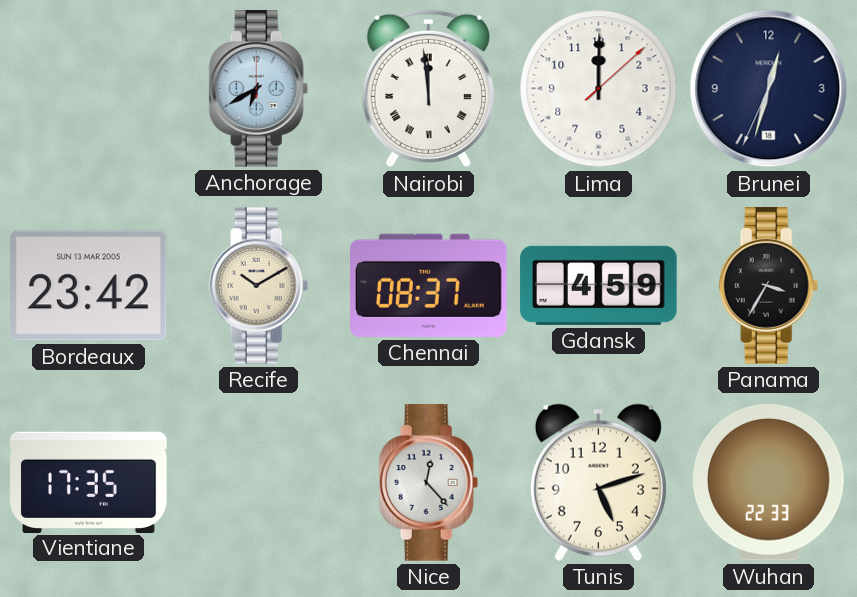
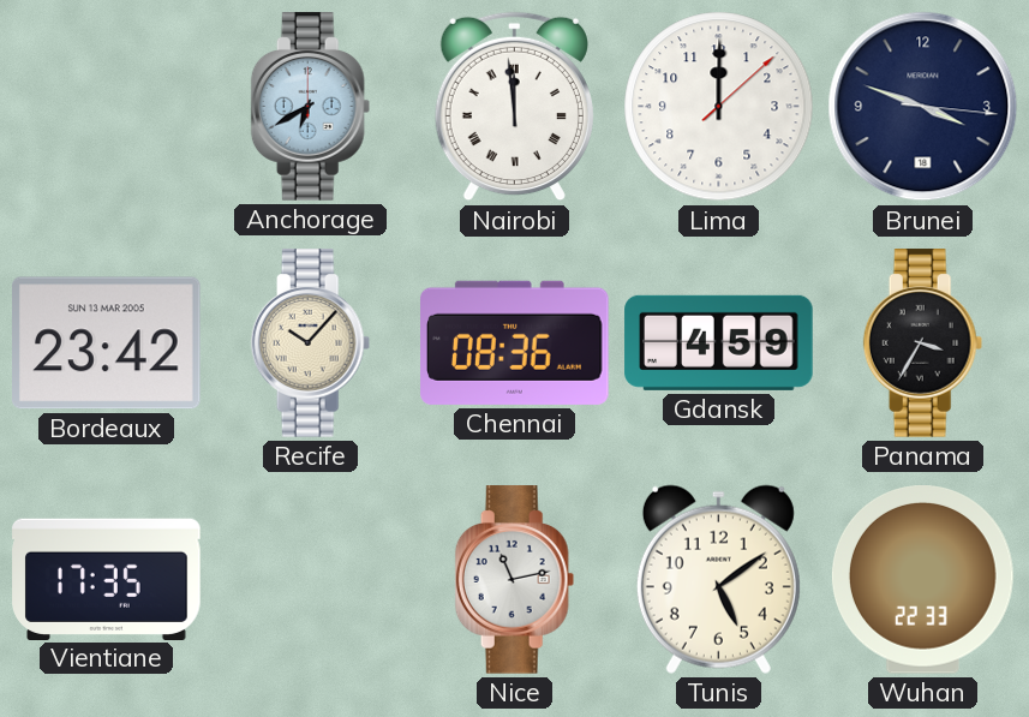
Brunei: 12:32 -> 3:48 (923, 107)
Recife: 10:10 -> 10:07 (311, 343)
Chennai: 08:37 -> 08:36 (515, 342)
Nice: 12:23 -> 11:13 (515, 580)
Tunis: 5:12 -> 5:09 (718, 579)
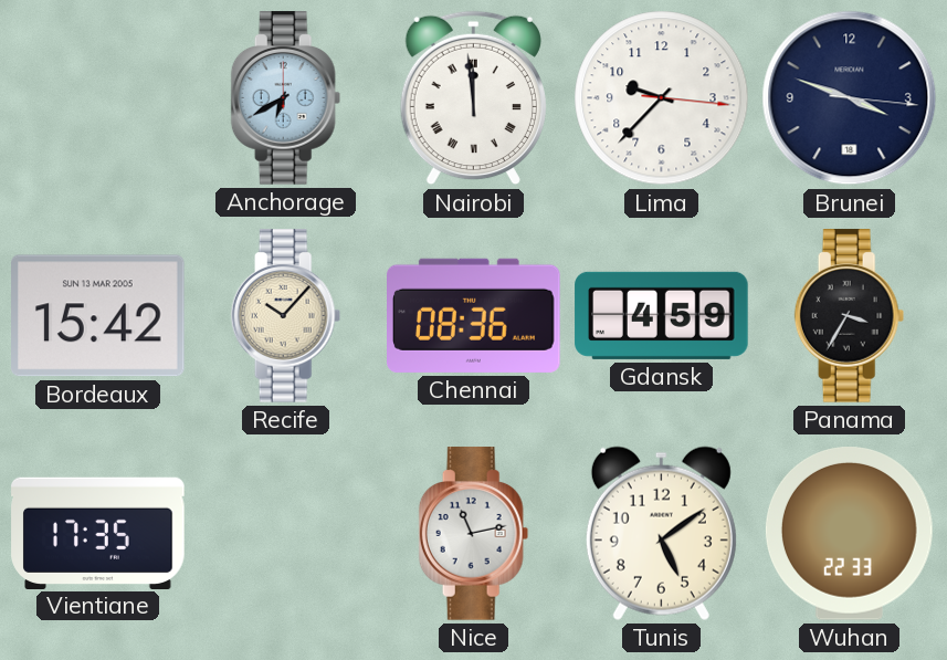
Lima: 12:00 -> 9:37 (662, 98)
Bordeaux: 23:42 -> 15:42 (98, 316)
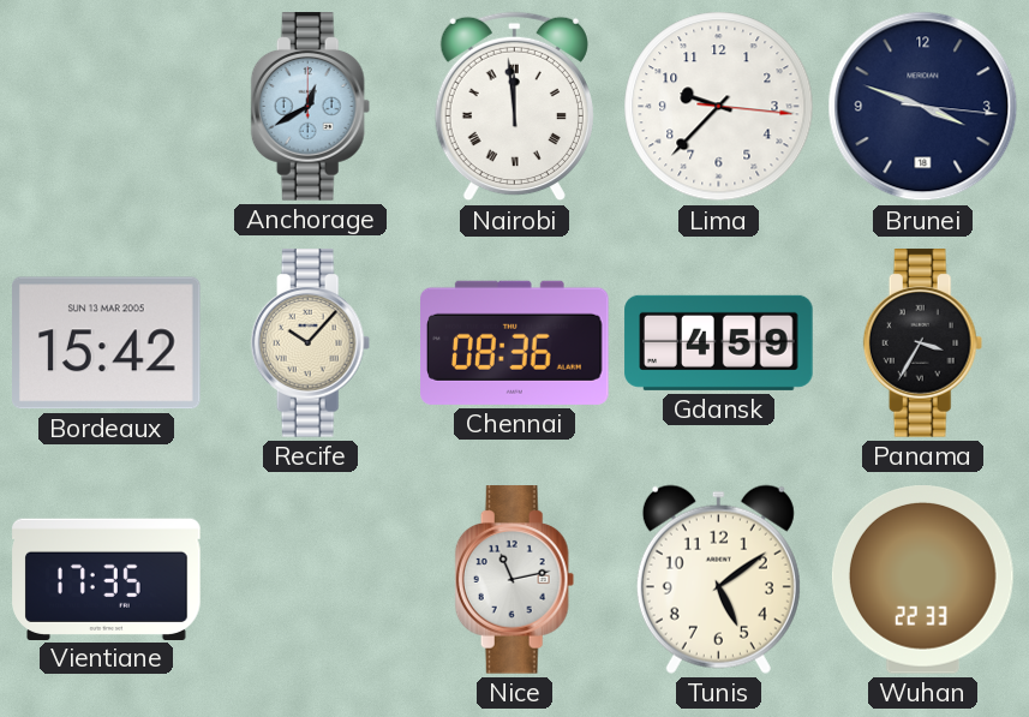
Anchorage: 6:40 -> 12:40 (311, 107)
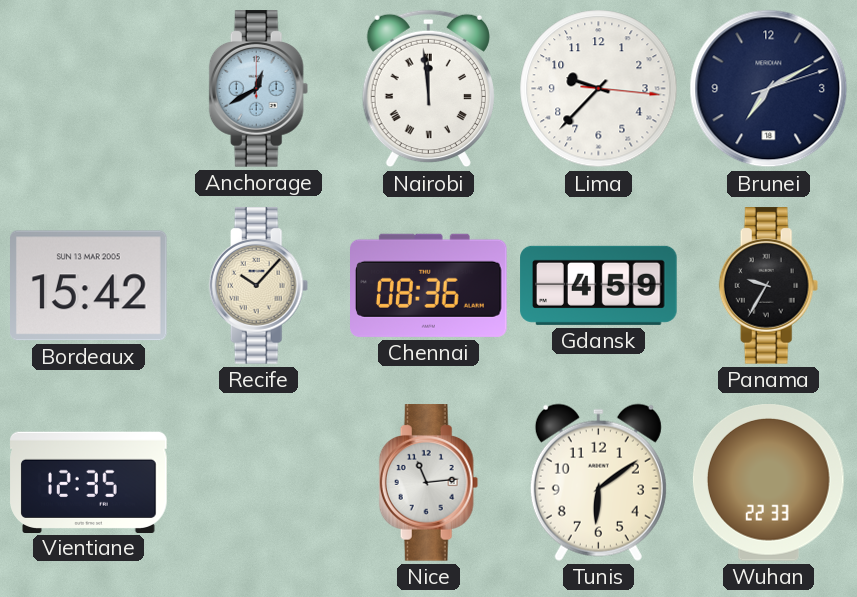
Brunei: 3:48 -> 7:10 (769, 89)
Panama: 3:35 -> 9:35 (769, 286)
Vientiane: 17:35 -> 12:35 (89, 482)
Nice: 11:13 -> 11:14 (429, 483)
Tunis: 5:09 -> 6:09 (598, 482)
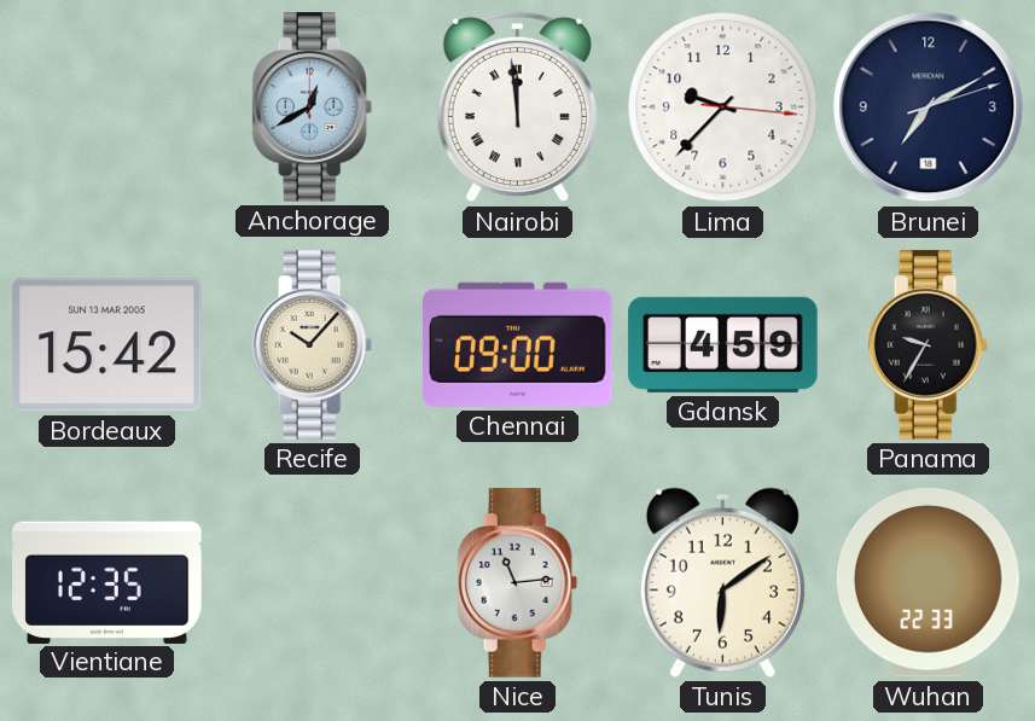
Chennai: 08:36 -> 09:00 (518, 344)
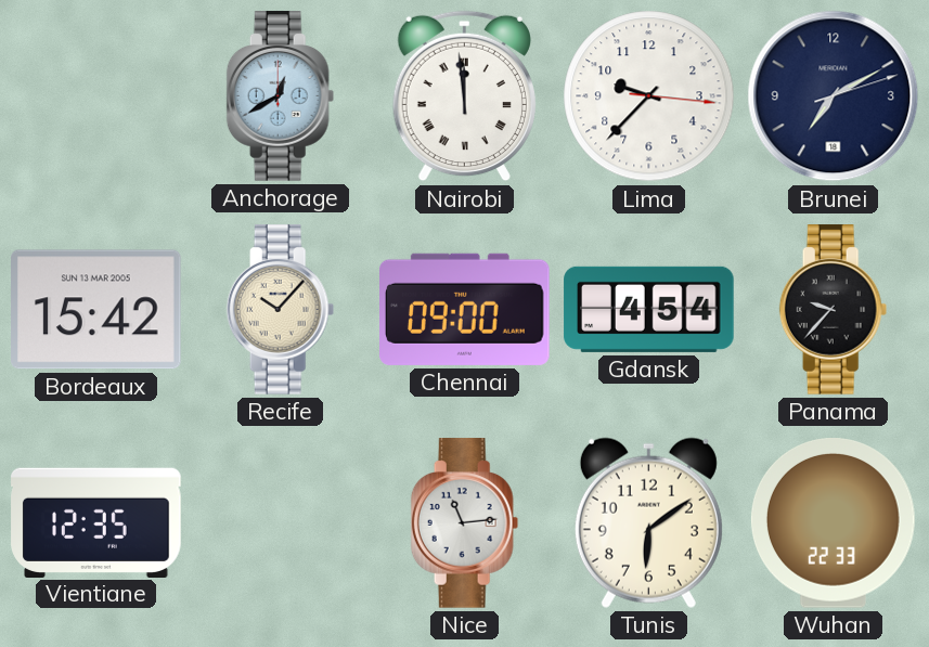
Gdansk: 4:59 -> 4:54 (649, 309)
Panama: 9:35 -> 9:37 (834, 310)
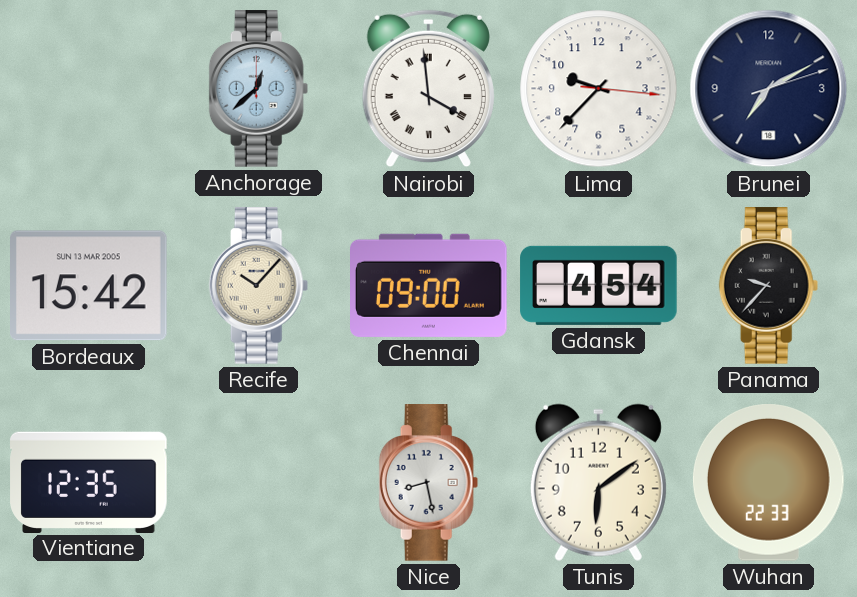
Anchorage: 12:40 -> 12:38 (259, 89)
Nairobi: 11:59 -> 3:59 (428, 89)
Nice: 11:14 -> 8:28 (429, 483)
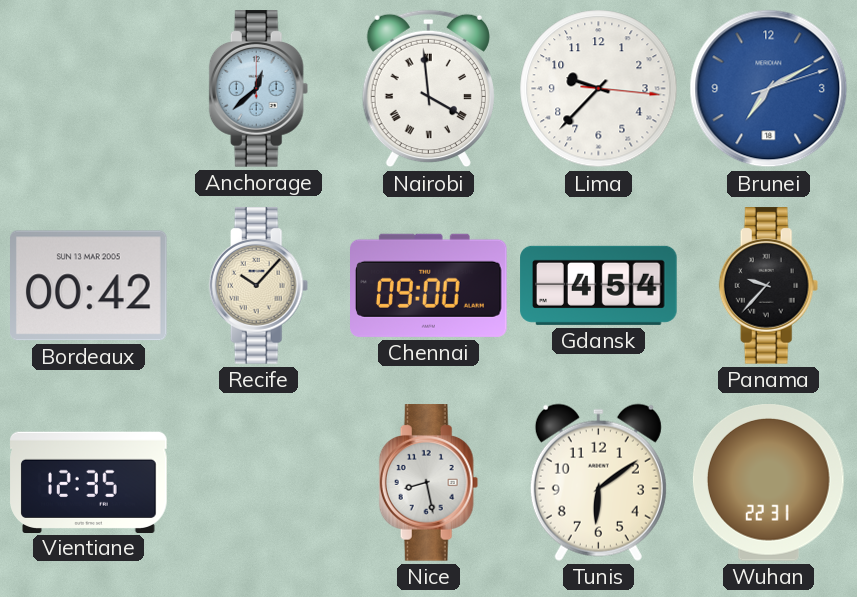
Brunei dial: navy -> blue (769, 89)
Bordeaux: 15:42 -> 00:42 (89, 286)
Wuhan: 22:33 -> 22:31 (768, 483)
